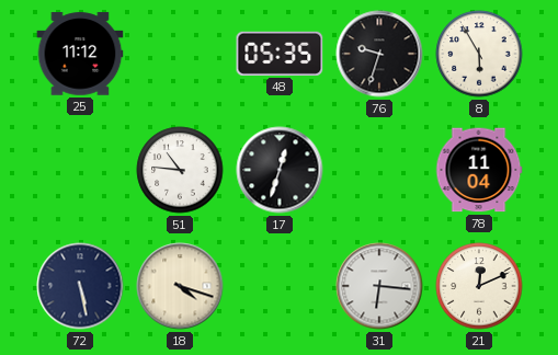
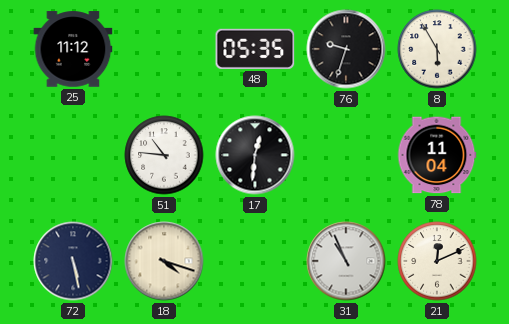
17: 12:33 -> 12:31 (255, 155)
31: 6:16 -> 10:56 (346, 261)
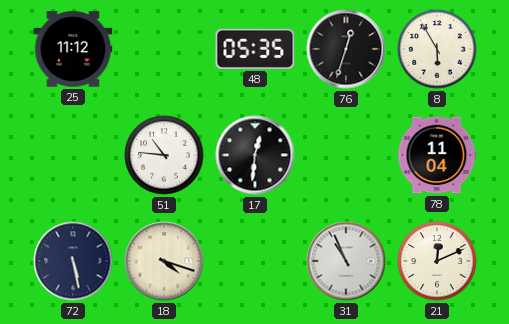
76: 9:33 -> 12:33 (346, 49)
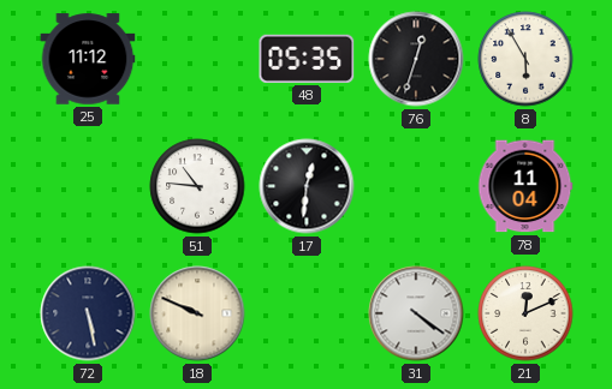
18: 4:18 -> 9:49 (197, 313)
31: 10:56 -> 4:21 (416, 313)
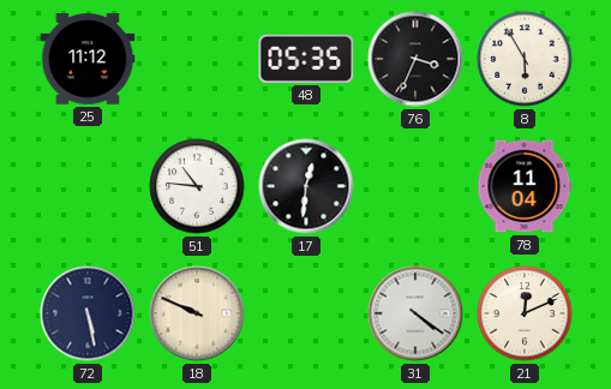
76: 12:33 -> 3:34 (415, 59)
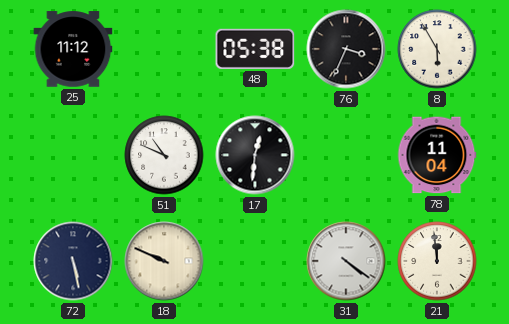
48: 05:35 -> 05:38 (255, 49)
51: 10:46 -> 10:49 (164, 155)
21: 12:11 -> 11:59 (437, 261)
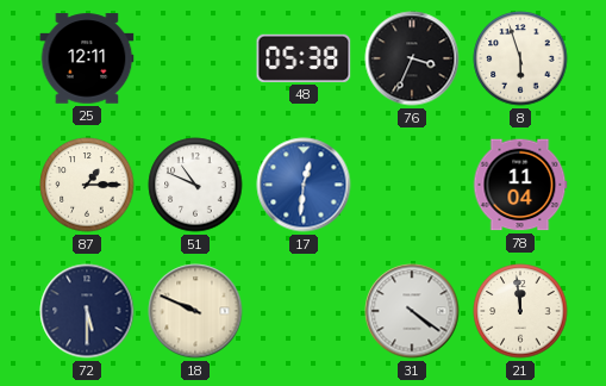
25: 11:12 -> 12:11 (87, 58)
8: 5:55 -> 5:57 (520, 58)
87: none -> 1:15 (87, 185)
17 dial: black -> blue (304, 185)
72: 5:28 -> 5:30 (87, 311)
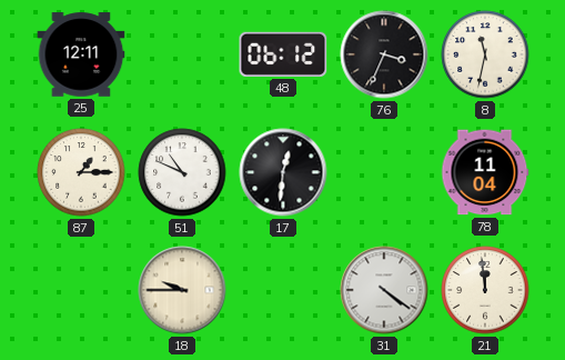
48: 05:38 -> 06:12 (283, 54)
8: 5:57 -> 11:32 (485, 54)
17 dial: blue -> black (283, 172)
72: 5:30 -> none (87, 311)
18: 9:49 -> 9:45 (182, 290)
